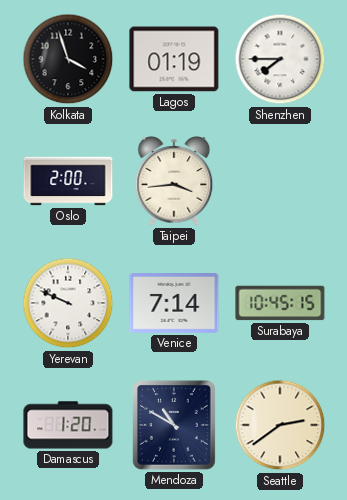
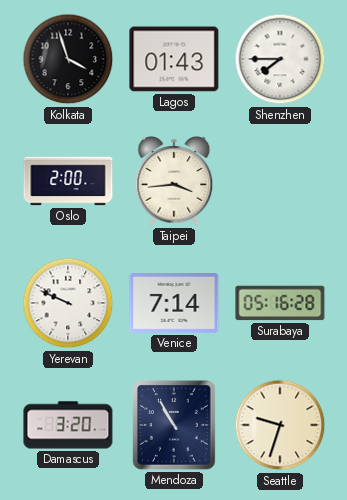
Lagos: 01:19 -> 01:43 (174, 59)
Surabaya: 10:45 -> 05:16 (280, 303)
Damascus: 1:20 -> 3:20 (68, 425)
Mendoza: 10:50 -> 10:55 (174, 425)
Seattle: 2:39 -> 9:33 (280, 425)
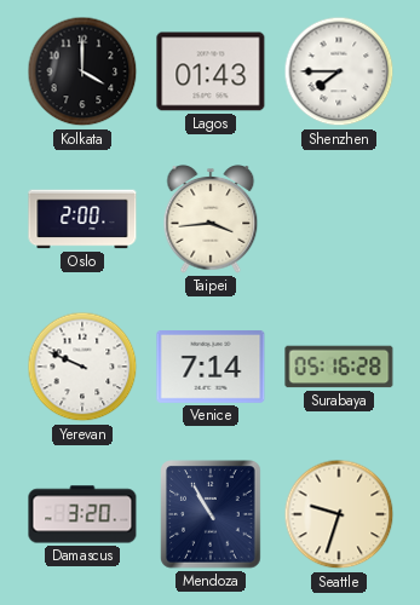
Kolkata: 3:57 -> 4:00 (82, 71)
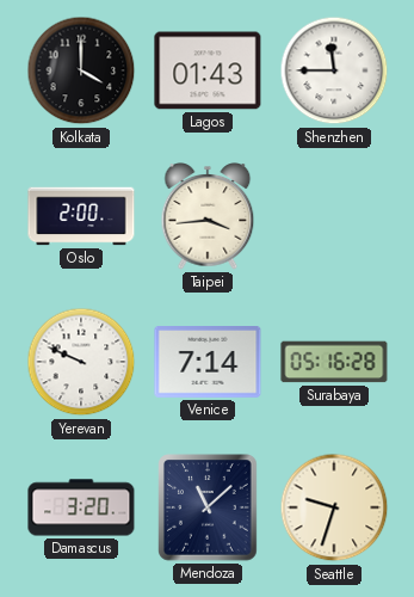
Shenzhen: 7:45 -> 11:45 (334, 70)
Mendoza: 10:55 -> 11:08 (208, 507)
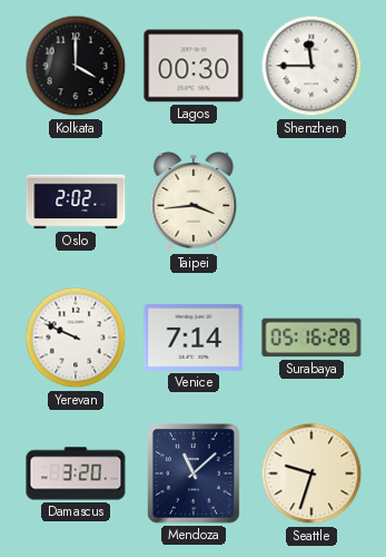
Lagos: 01:43 -> 00:30 (194, 66)
Oslo: 2:00 -> 2:02 (76, 202)
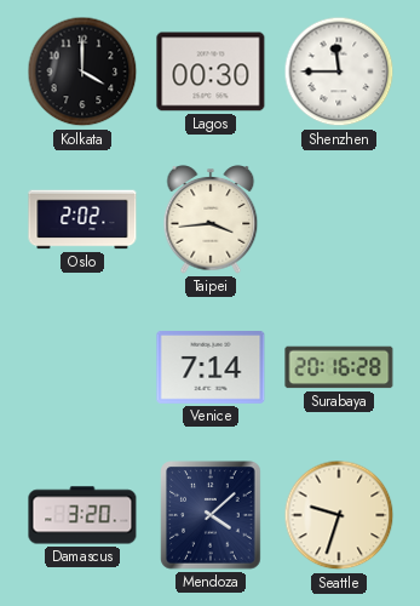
Yerevan: 9:49 -> none (76, 338)
Surabaya: 05:16 -> 20:16 (339, 367)
Mendoza: 11:08 -> 4:08 (211, 515)
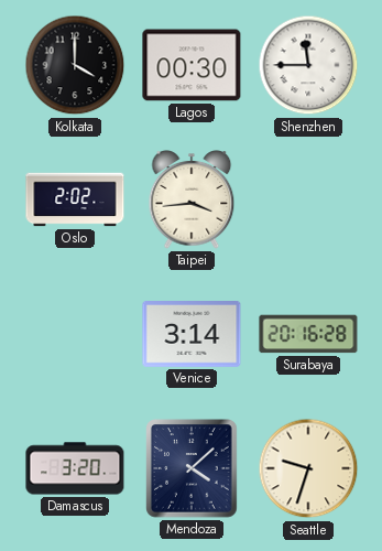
Venice: 7:14 -> 3:14 (192, 335)
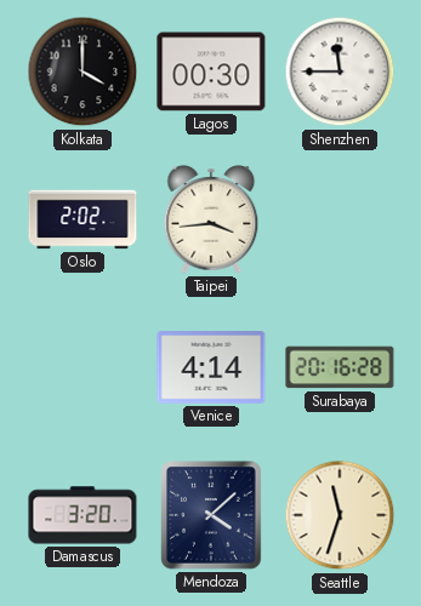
Venice: 3:14 -> 4:14 (211, 368)
Seattle: 9:33 -> 11:33 (340, 515)
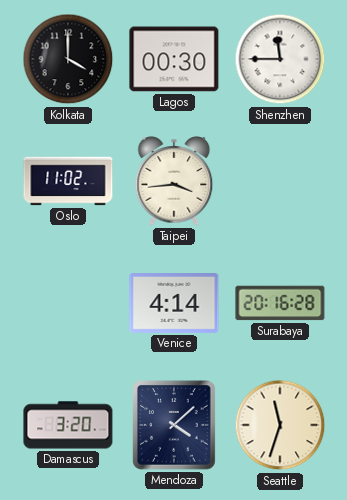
Oslo: 2:02 -> 11:02 (68, 181)
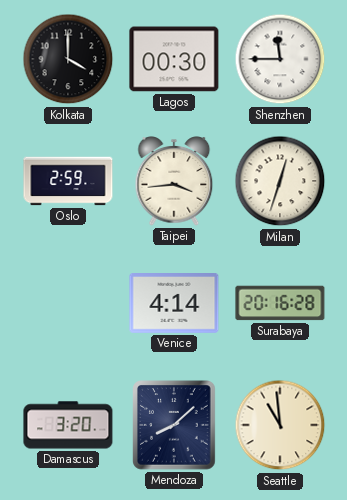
Oslo: 11:02 -> 2:59 (68, 181)
Milan: none -> 12:33 (280, 181)
Mendoza: 4:08 -> 8:08 (174, 425)
Seattle: 11:33 -> 10:59 (280, 425)
